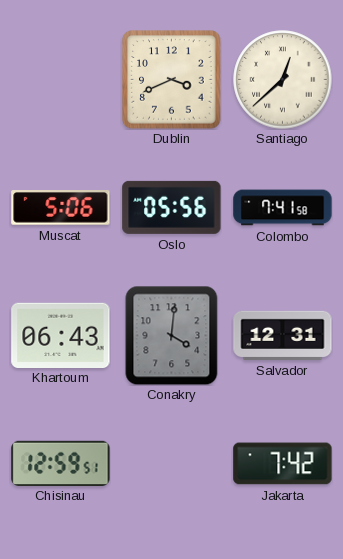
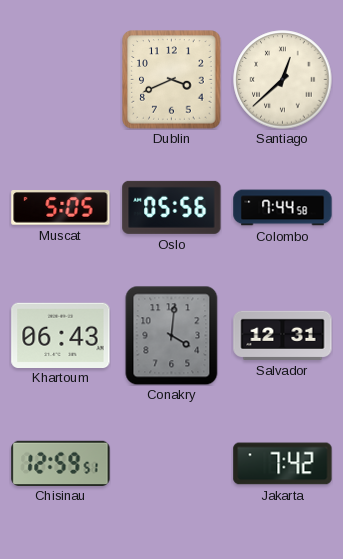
Muscat: 5:06 -> 5:05 (61, 208)
Colombo: 7:41 -> 7:44 (283, 208)
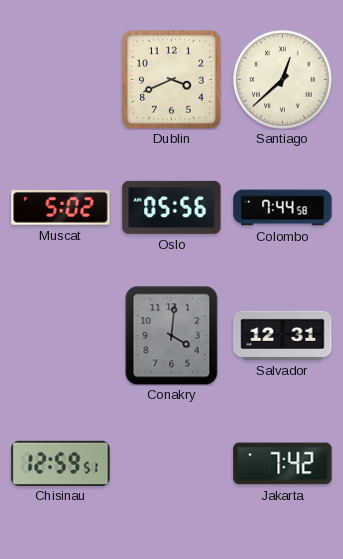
Muscat: 5:05 -> 5:02 (61, 208)
Khartoum: 06:43 -> none (61, 335)
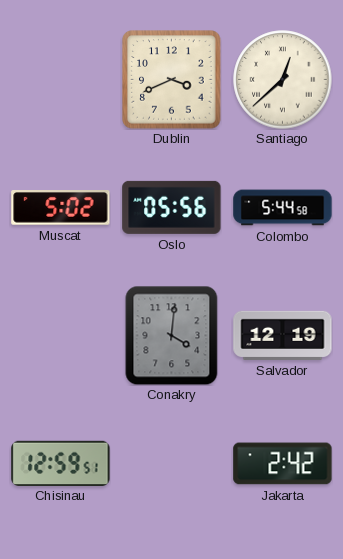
Colombo: 7:44 -> 5:44 (283, 208)
Salvador: 12:31 -> 12:19 (283, 335)
Jakarta: 7:42 -> 2:42 (283, 464)
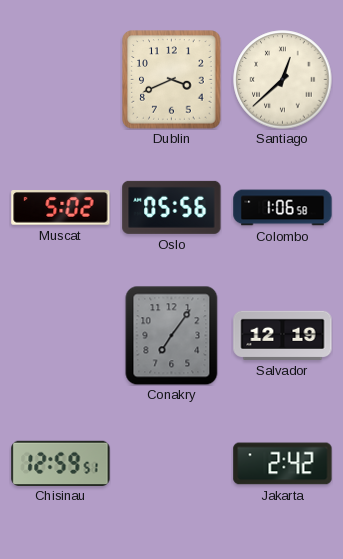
Colombo: 5:44 -> 1:06 (283, 208)
Conakry: 4:01 -> 7:06 (172, 335)
